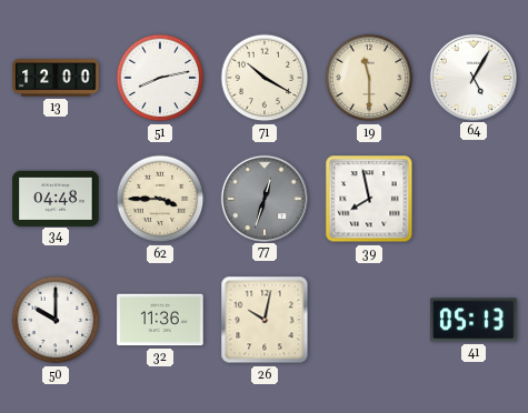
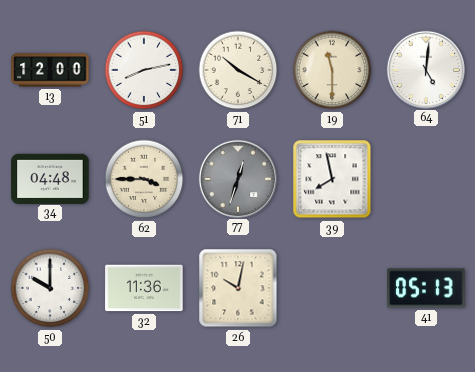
64: 5:05 -> 5:01 (425, 69)
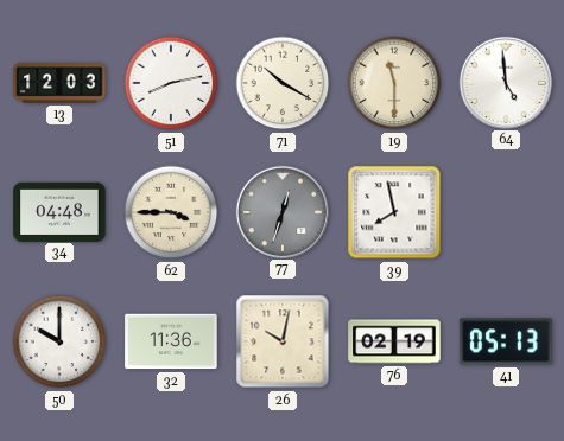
13: 12:00 -> 12:03 (59, 83)
64: 5:01 -> 4:59 (505, 82)
76: none -> 02:19 (394, 341)
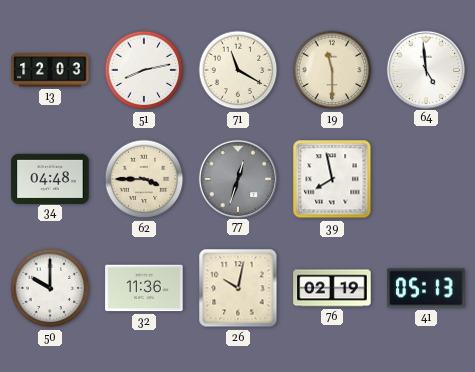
71: 10:20 -> 11:20 (238, 70)
